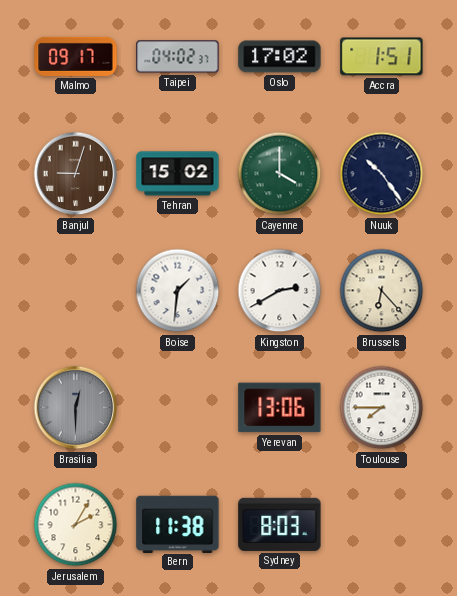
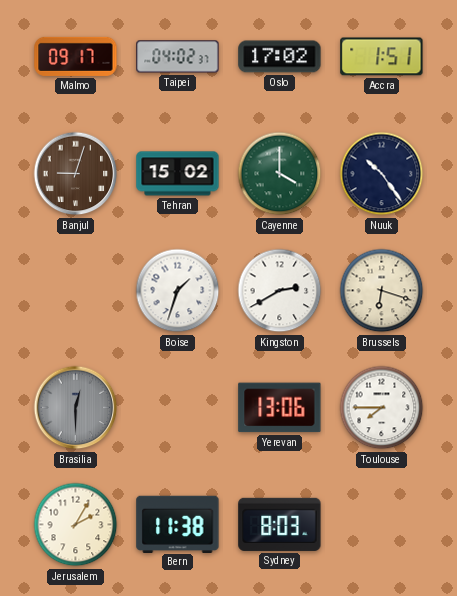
Boise: 1:31 -> 1:33 (178, 291)
Brussels: 6:23 -> 6:18 (382, 291)
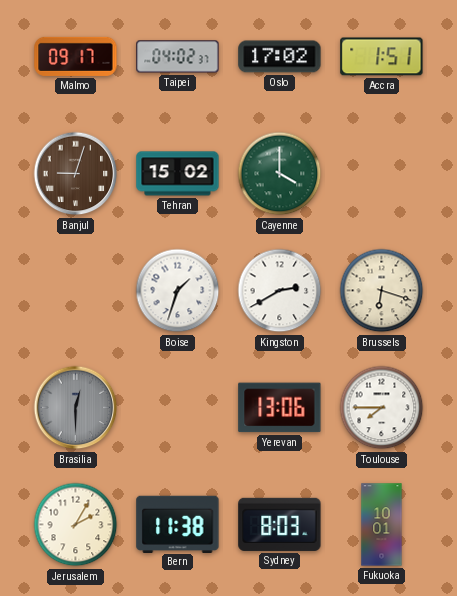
Nuuk: 10:24 -> none (382, 174)
Fukuoka: none -> 10:01 (382, 525)
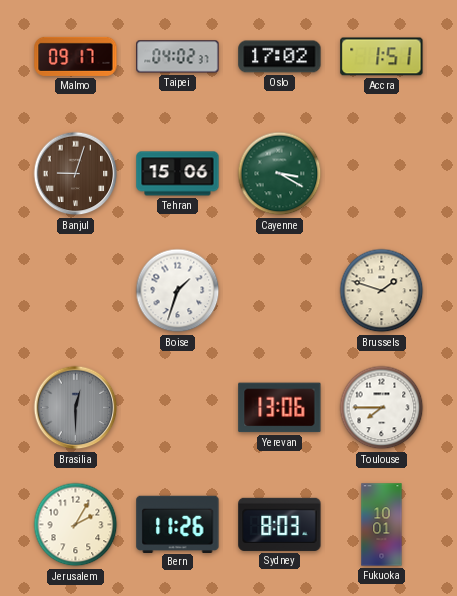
Tehran: 15:02 -> 15:06 (178, 174)
Cayenne: 4:00 -> 3:20 (280, 174)
Kingston: 2:40 -> none (280, 291)
Brussels: 6:18 -> 1:48 (382, 291)
Bern: 11:38 -> 11:26 (178, 524)
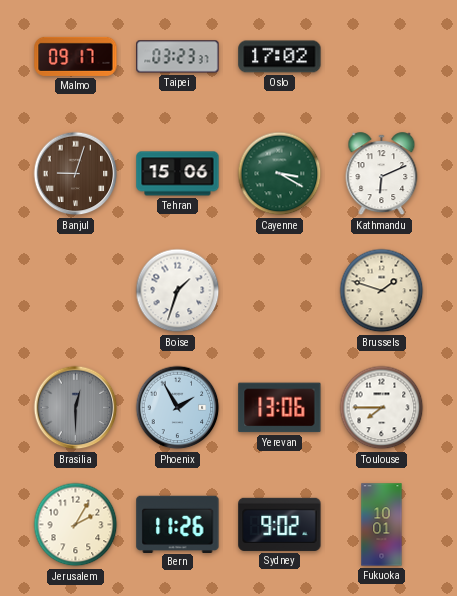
Taipei: 04:02 -> 03:23 (178, 57)
Accra: 1:51 -> none (382, 57)
Kathmandu: none -> 6:11 (382, 174)
Phoenix: none -> 1:55 (178, 408)
Sydney: 8:03 -> 9:02 (280, 524)
